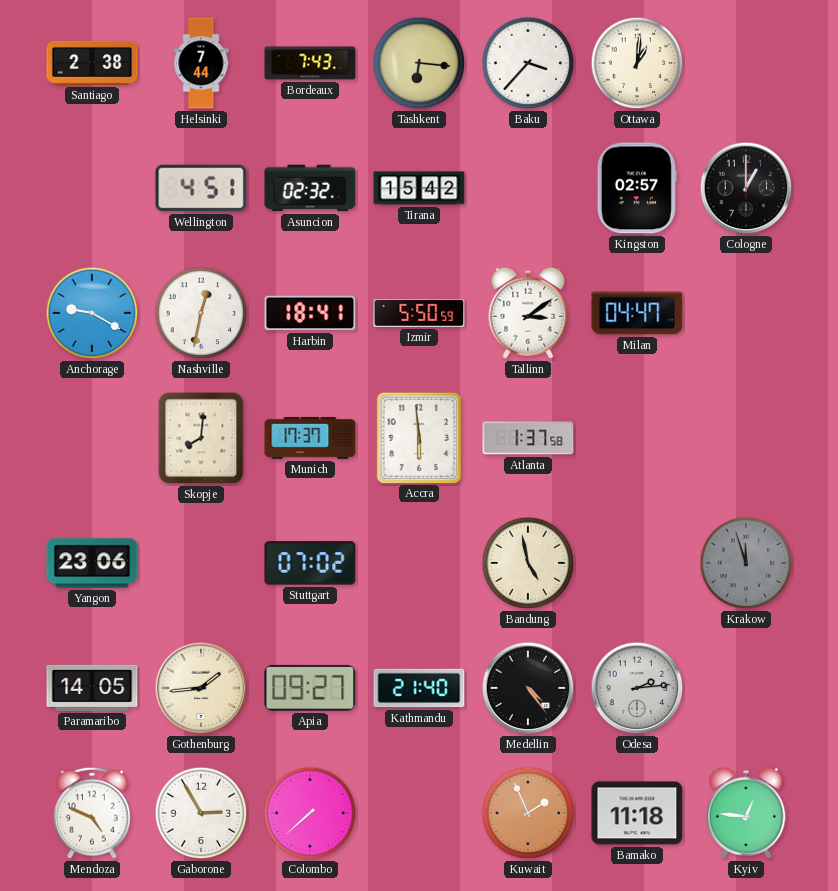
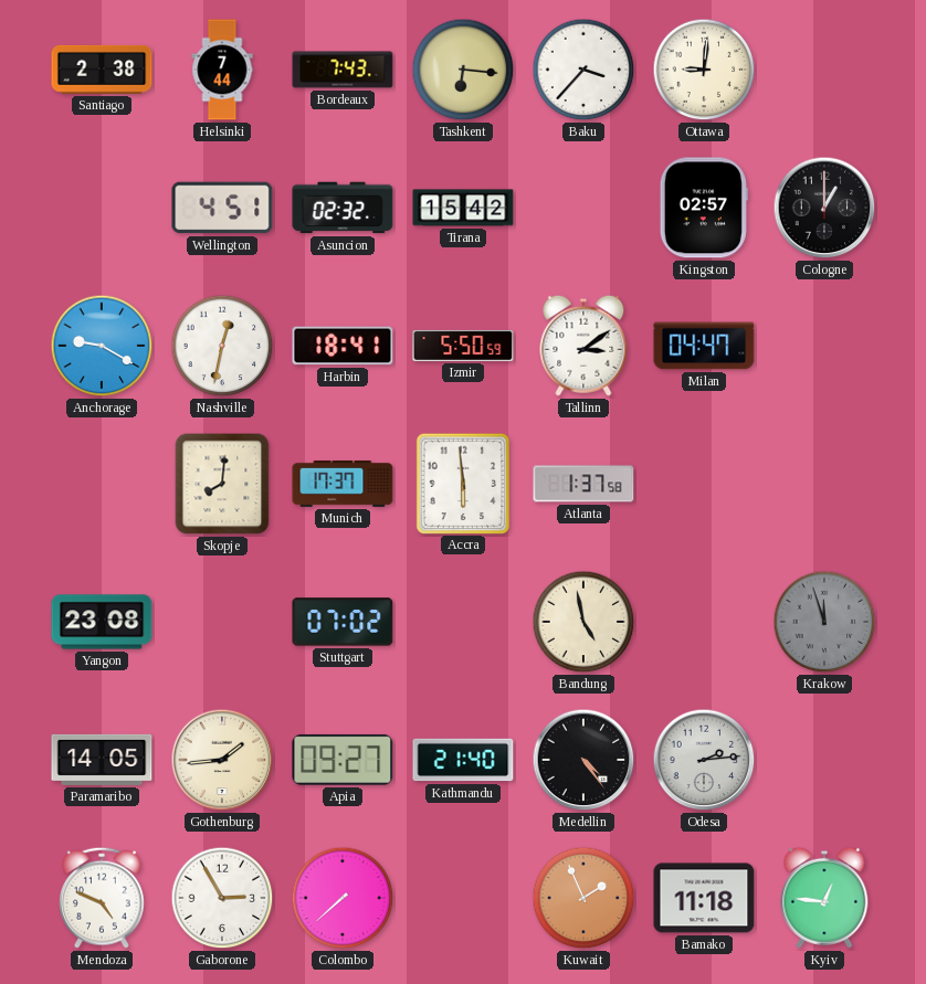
Ottawa: 1:01 -> 9:01 (704, 70)
Yangon: 23:06 -> 23:08 (102, 622)
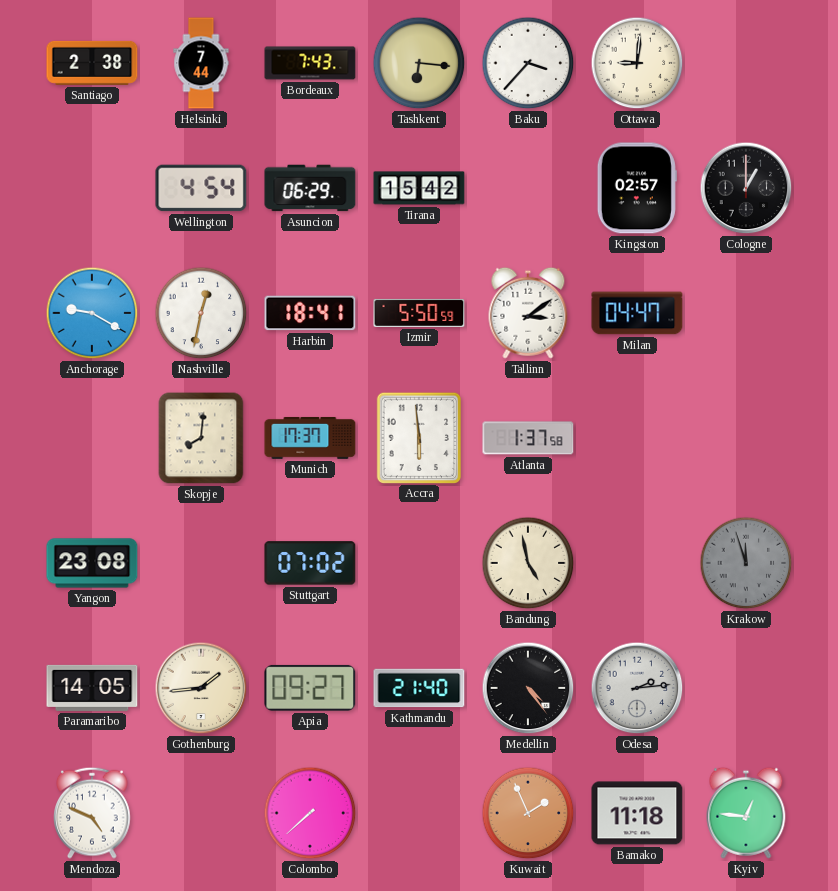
Wellington: 4:51 -> 4:54 (201, 188)
Asuncion: 02:32 -> 06:29 (310, 188)
Gaborone: 2:55 -> none (222, 898)
